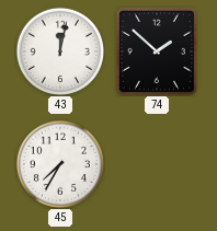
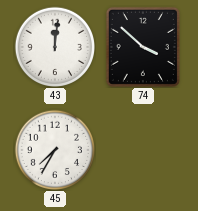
43: 12:02 -> 12:01 (54, 46)
74: 1:52 -> 3:52 (143, 47)
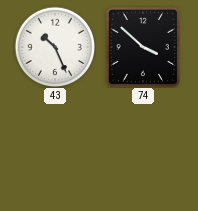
43: 12:01 -> 10:26 (54, 46)
45: 7:35 -> none (54, 149)
